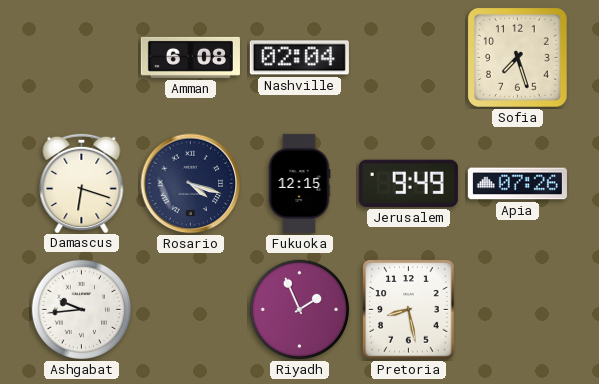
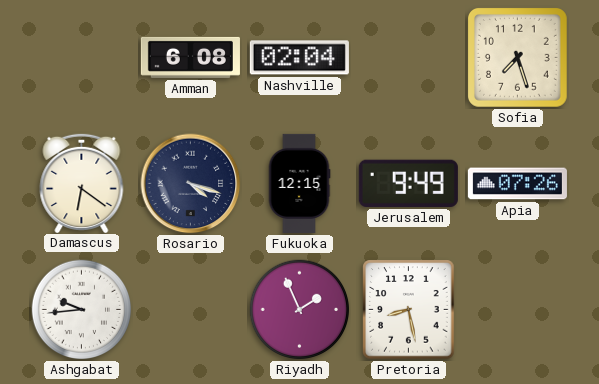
Damascus: 6:18 -> 6:21 (82, 182)
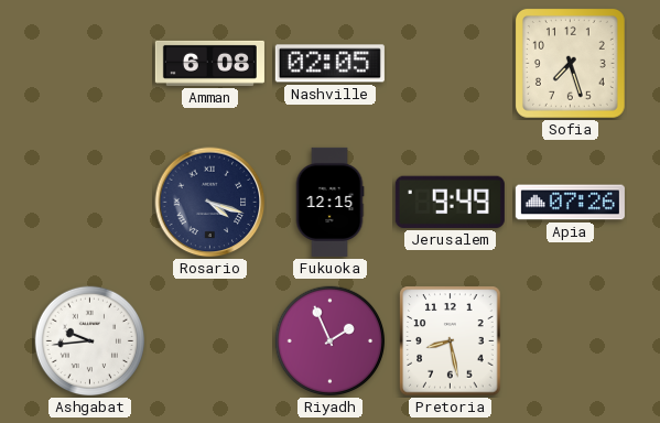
Nashville: 02:04 -> 02:05 (329, 64)
Damascus: 6:21 -> none (82, 182)
